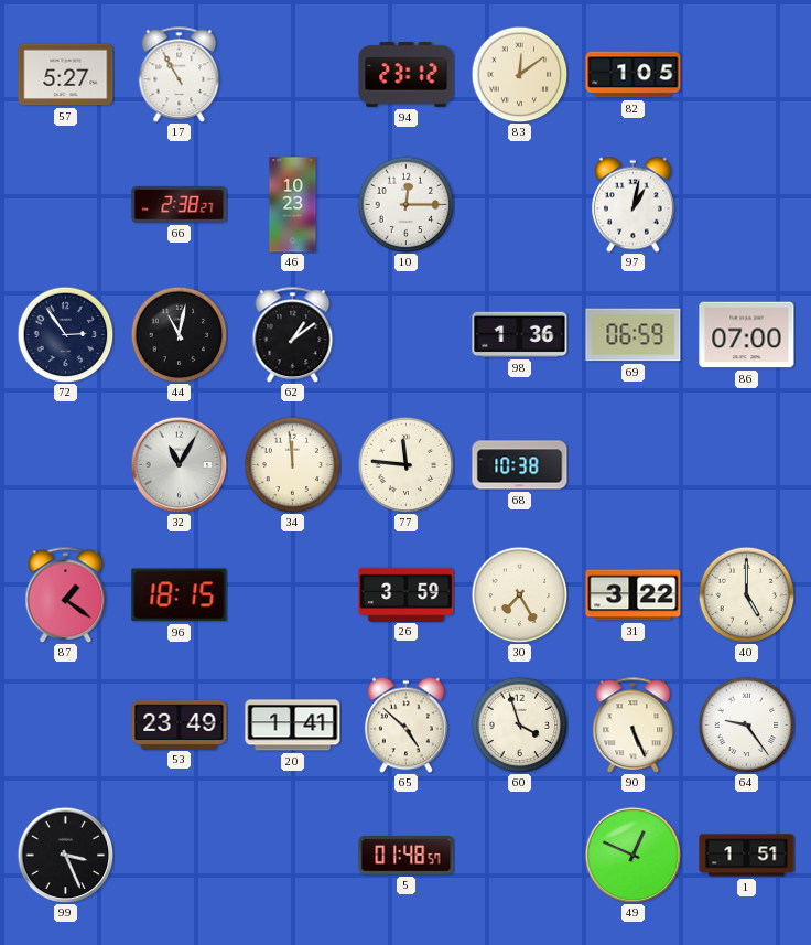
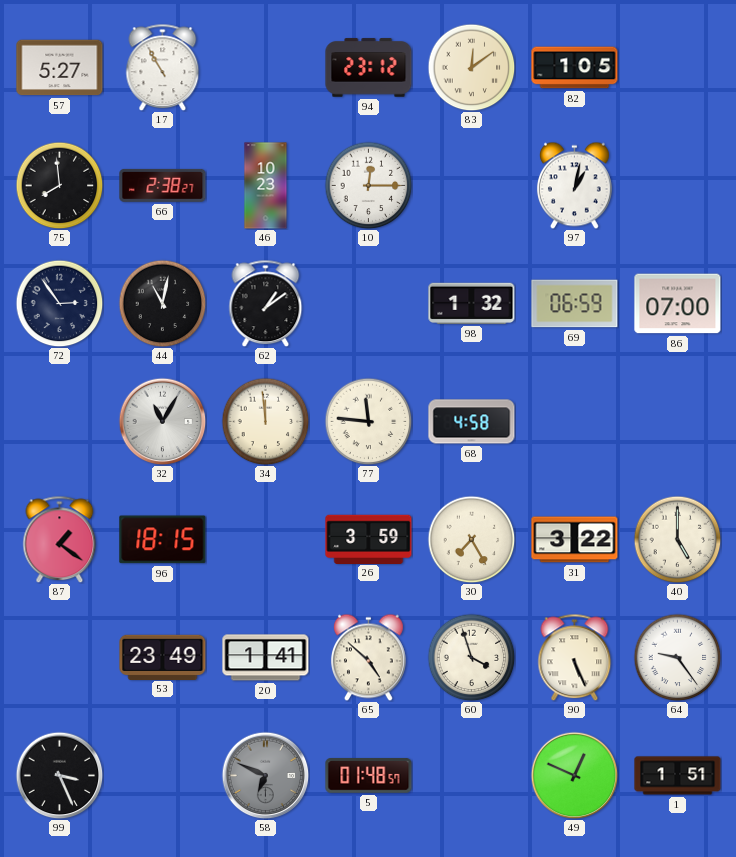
75: none -> 7:59 (59, 185)
98: 1:36 -> 1:32 (472, 303)
68: 10:38 -> 4:58 (472, 422)
58: none -> 6:49 (265, 775)
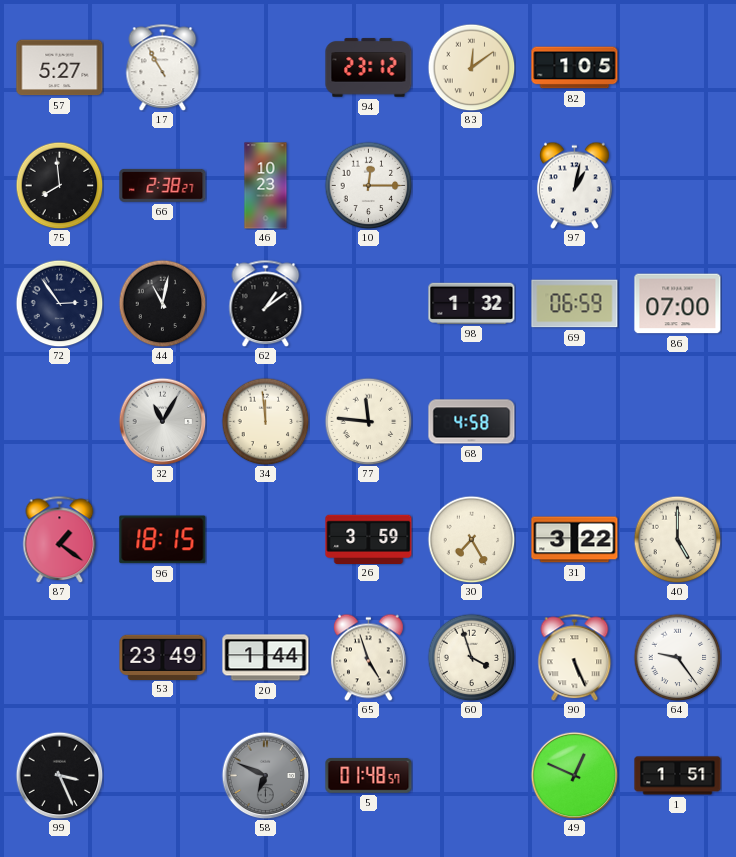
20: 1:41 -> 1:44 (266, 658)
65: 4:52 -> 4:57 (369, 657)
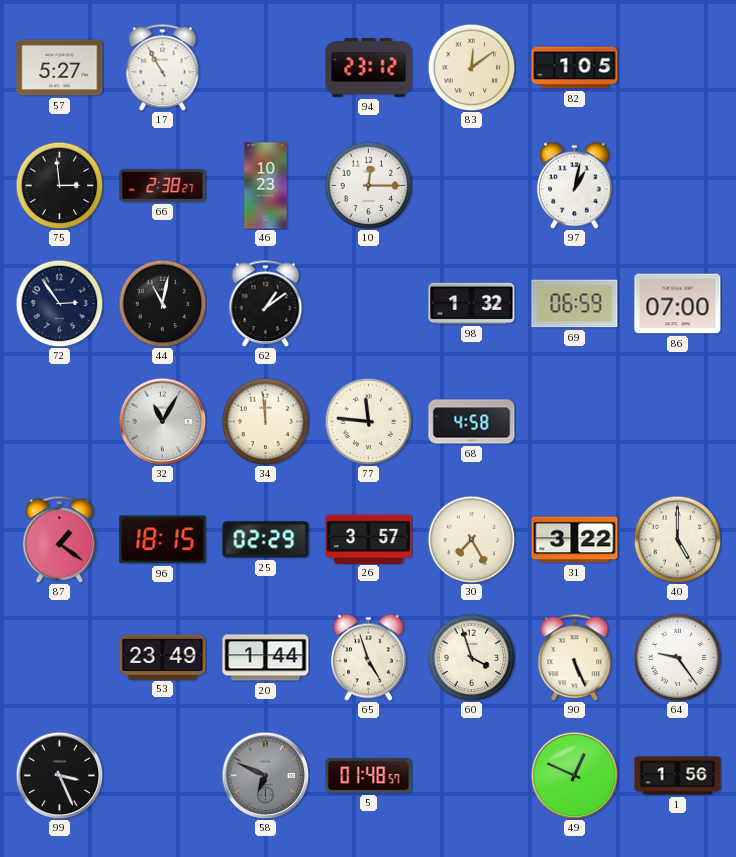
75: 7:59 -> 2:59 (59, 185)
25: none -> 02:29 (266, 540)
26: 3:59 -> 3:57 (369, 539)
1: 1:51 -> 1:56 (678, 776)
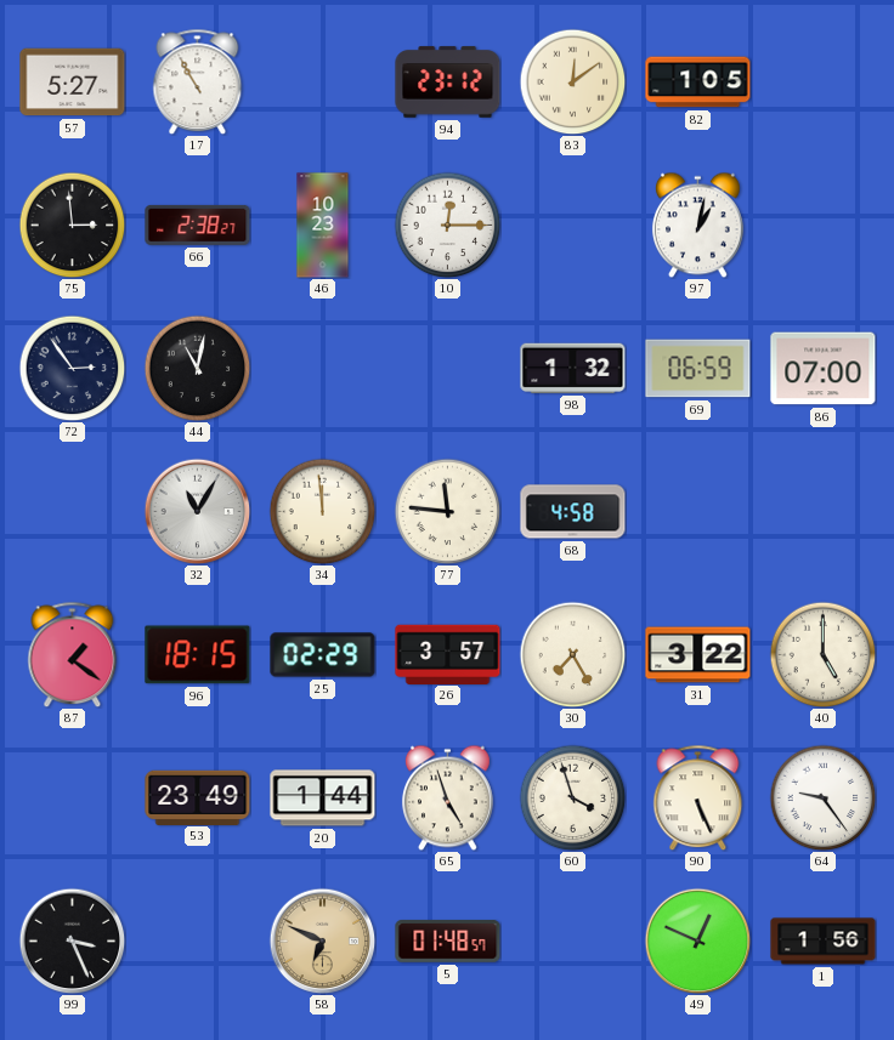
62: 1:09 -> none (266, 303)
58 dial: grey -> champagne (322, 940)
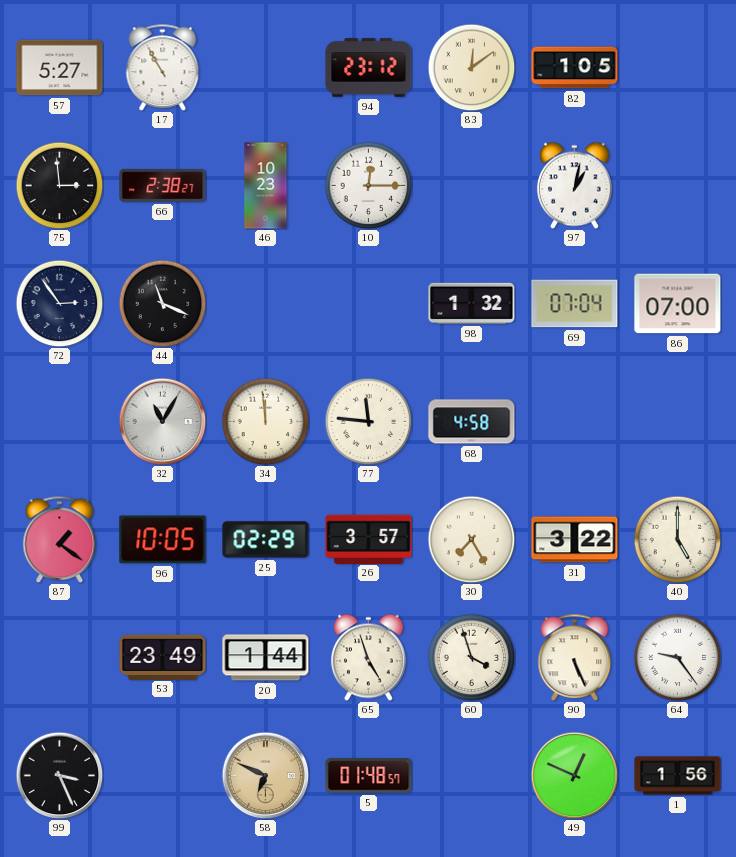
44: 11:02 -> 11:19 (162, 303)
69: 06:59 -> 07:04 (575, 304)
96: 18:15 -> 10:05 (163, 540)
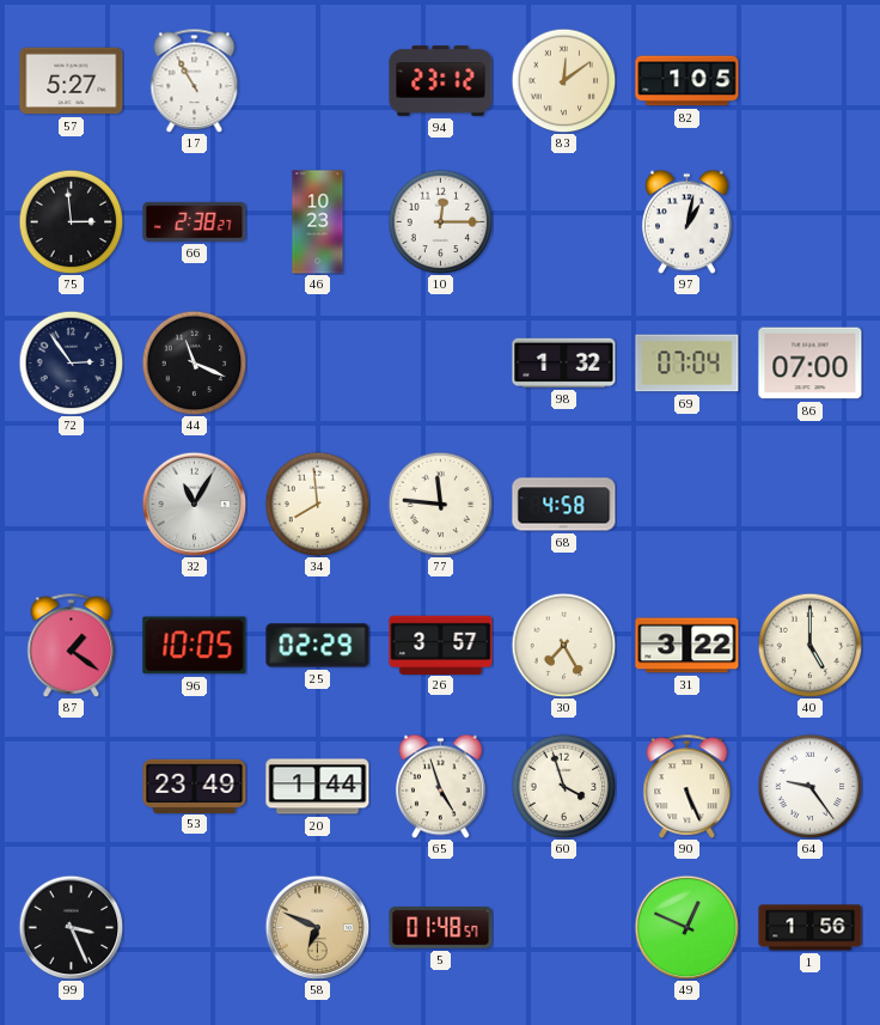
34: 11:59 -> 7:59 (317, 504)
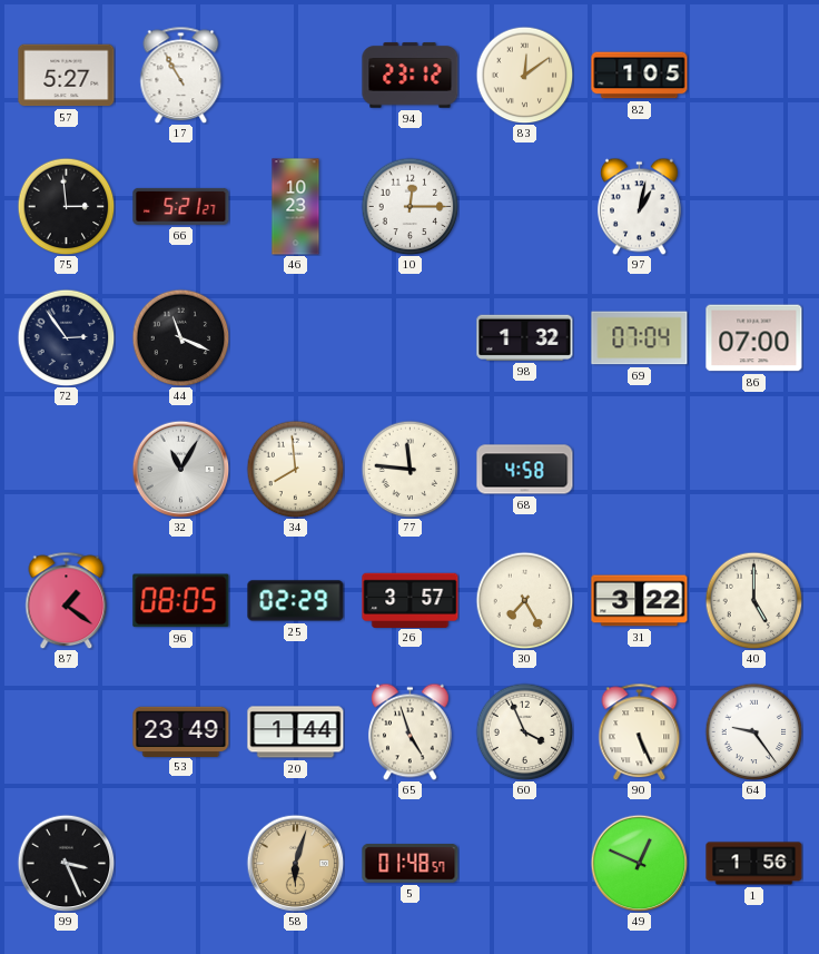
66: 2:38 -> 5:21 (181, 206)
96: 10:05 -> 08:05 (181, 601)
60: 3:57 -> 3:56 (524, 731)
58: 6:49 -> 6:03 (295, 863)
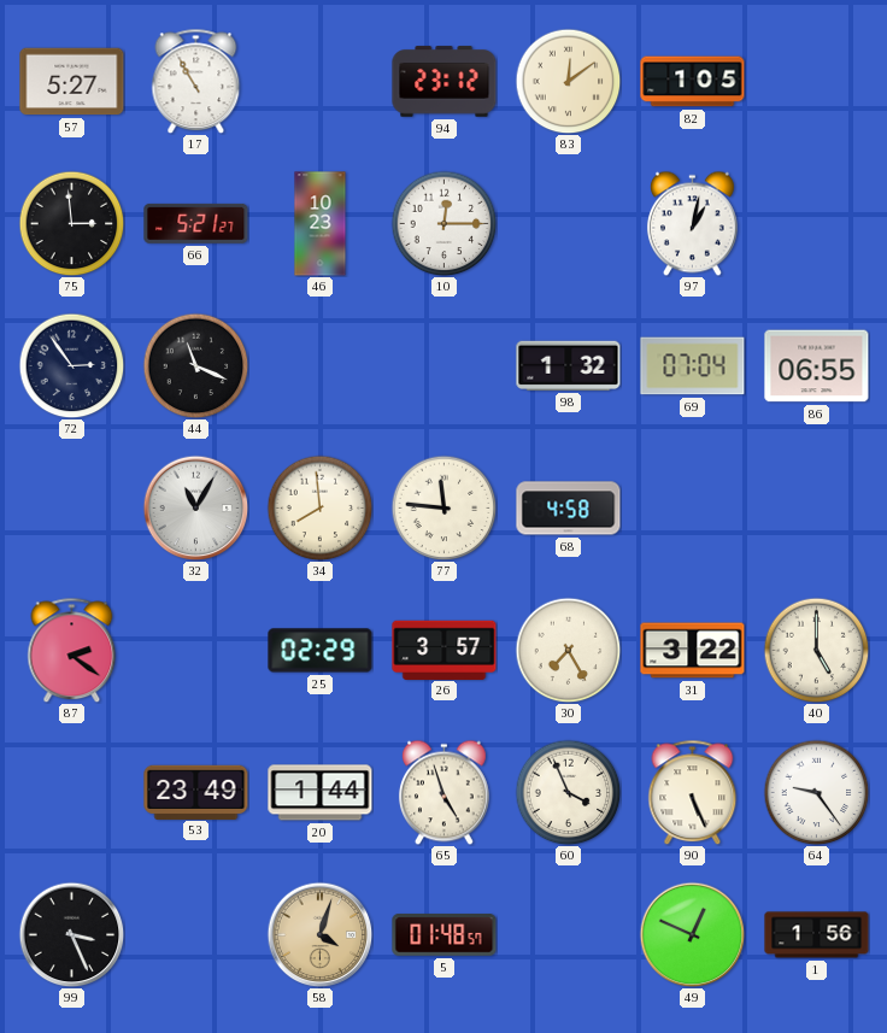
86: 07:00 -> 06:55 (817, 366)
87: 1:21 -> 2:21 (72, 650)
96: 08:05 -> none (181, 601)
58: 6:03 -> 4:03 (319, 934)
